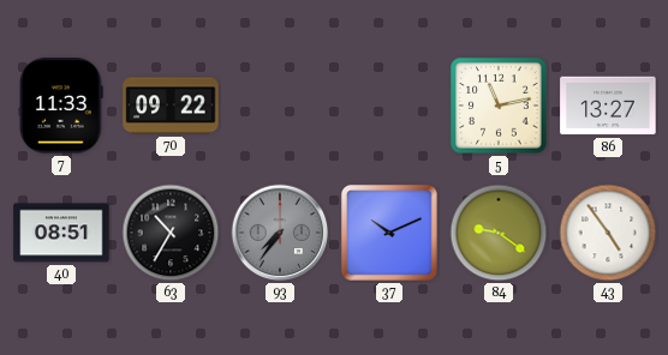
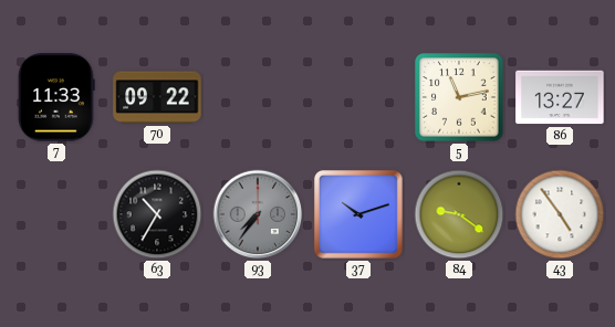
40: 08:51 -> none (61, 233)
37: 10:11 -> 10:12 (358, 214)
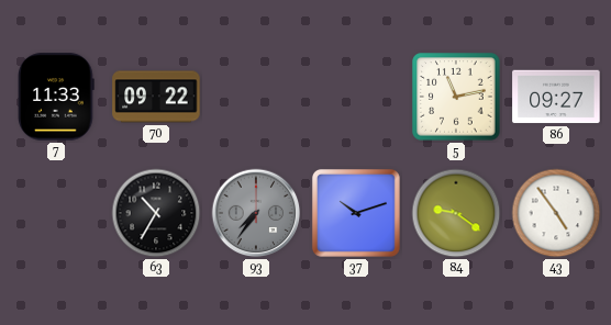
86: 13:27 -> 09:27 (556, 97)
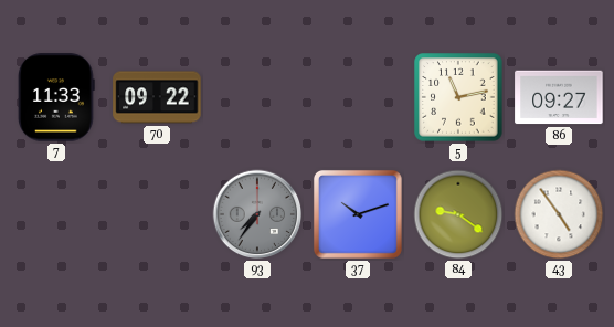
63: 10:35 -> none (156, 213)
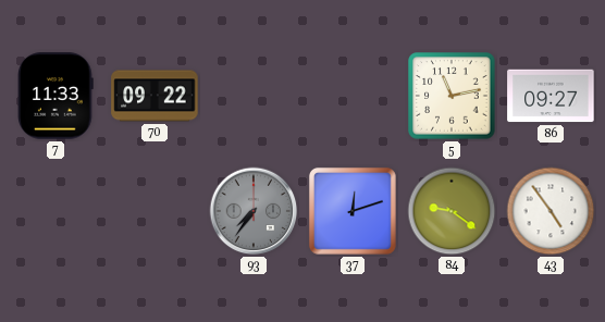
37: 10:12 -> 12:12 (353, 211)
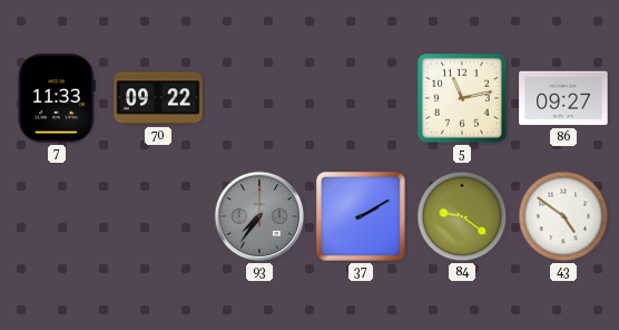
37: 12:12 -> 2:10 (361, 216)
43: 4:54 -> 4:51 (563, 216)
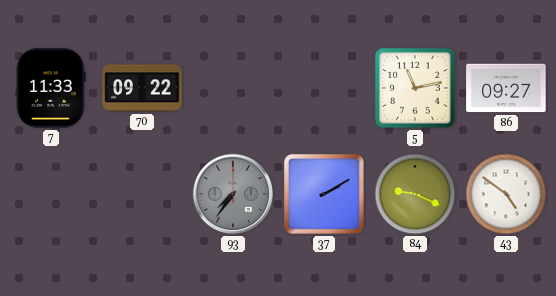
84: 9:21 -> 9:19 (415, 194)
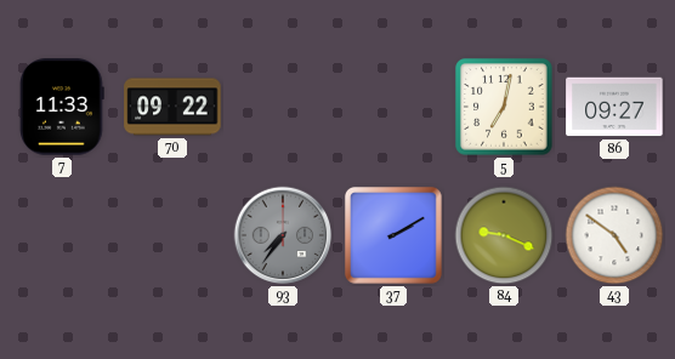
5: 11:13 -> 7:02 (504, 107)
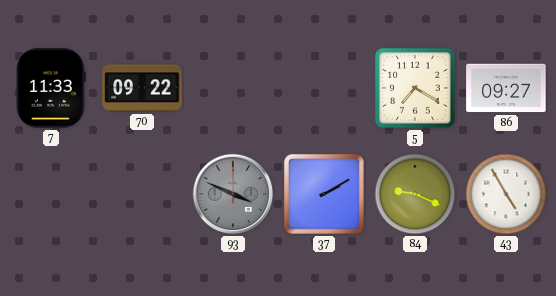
5: 7:02 -> 7:20 (415, 88)
93: 7:36 -> 3:49 (233, 194)
43: 4:51 -> 4:55 (506, 194)
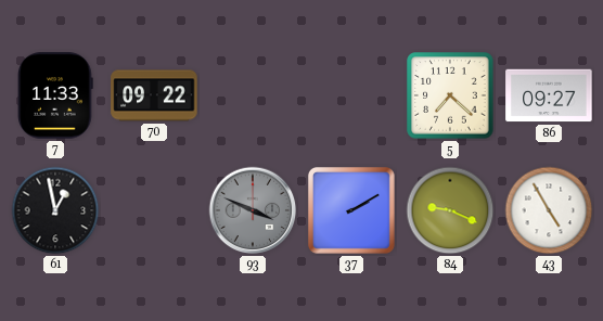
5: 7:20 -> 7:22 (450, 95)
61: none -> 12:58 (55, 210)
